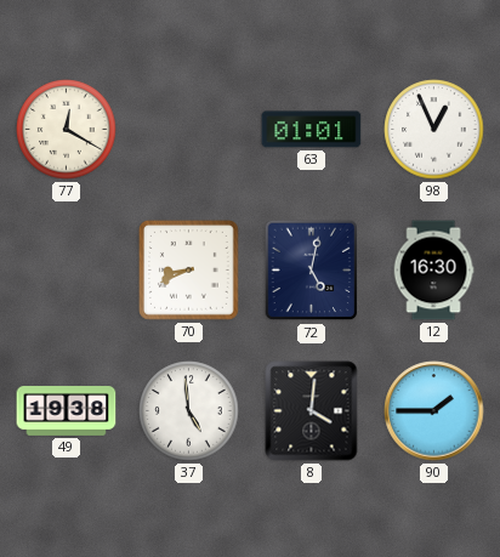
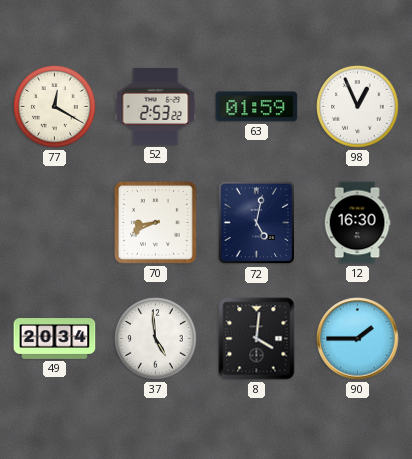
52: none -> 2:53 (156, 106)
63: 01:01 -> 01:59 (257, 107)
49: 19:38 -> 20:34 (55, 339)
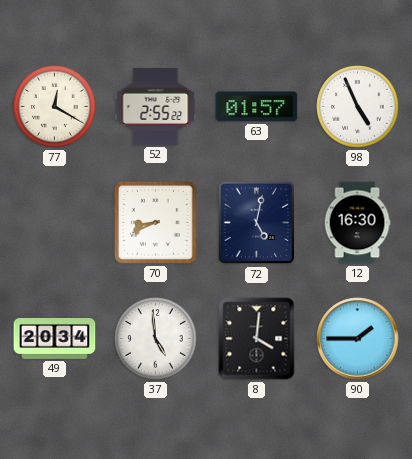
52: 2:53 -> 2:55 (156, 106)
63: 01:59 -> 01:57 (257, 107)
98: 12:56 -> 4:56 (358, 107)
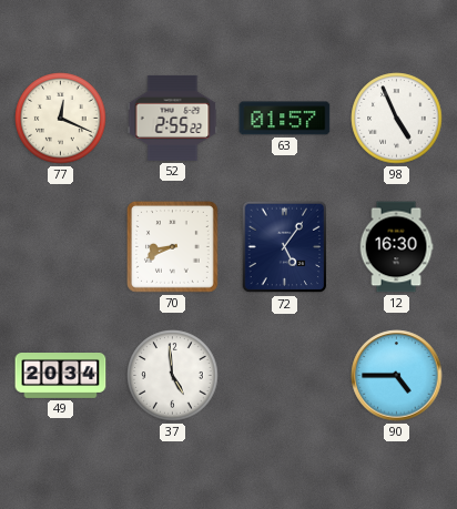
77: 12:20 -> 12:19 (61, 119)
72: 5:02 -> 5:06 (285, 247)
8: 4:01 -> none (257, 339)
90: 1:45 -> 4:45 (397, 376)
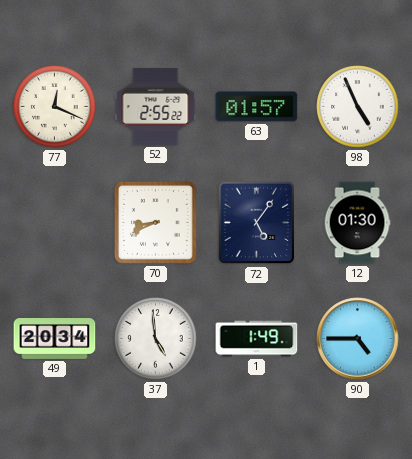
12: 16:30 -> 01:30 (357, 223)
1: none -> 1:49 (257, 339)
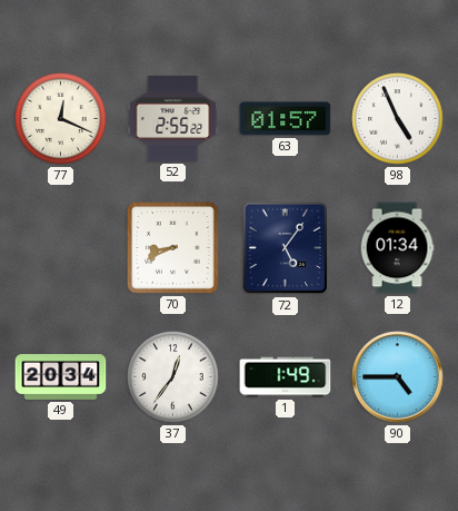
12: 01:30 -> 01:34 (397, 248)
37: 4:59 -> 12:36 (173, 377)
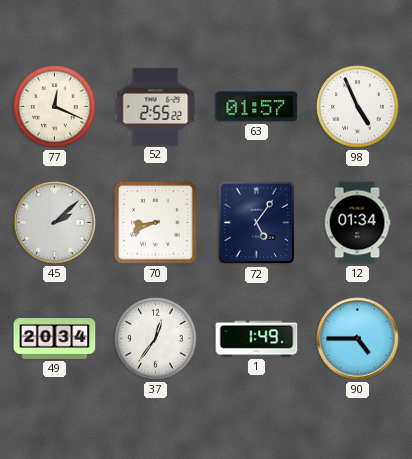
45: none -> 2:08 (55, 223)
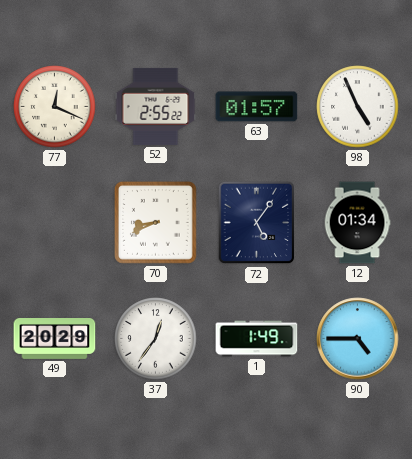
45: 2:08 -> none (55, 223)
49: 20:34 -> 20:29 (55, 339)
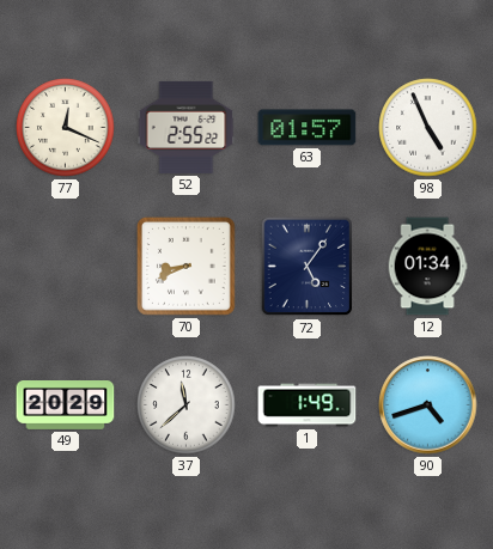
37: 12:36 -> 11:38 (187, 405)
90: 4:45 -> 4:42 (428, 405)
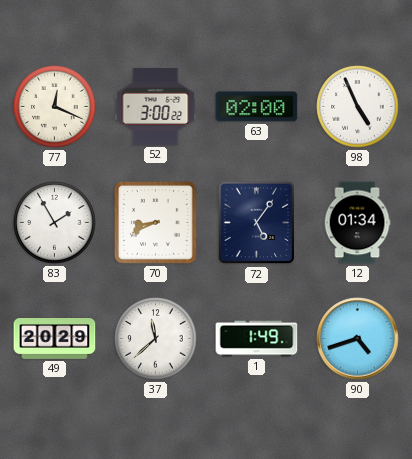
52: 2:55 -> 3:00 (156, 106)
63: 01:57 -> 02:00 (257, 107)
83: none -> 1:55 (55, 223)
